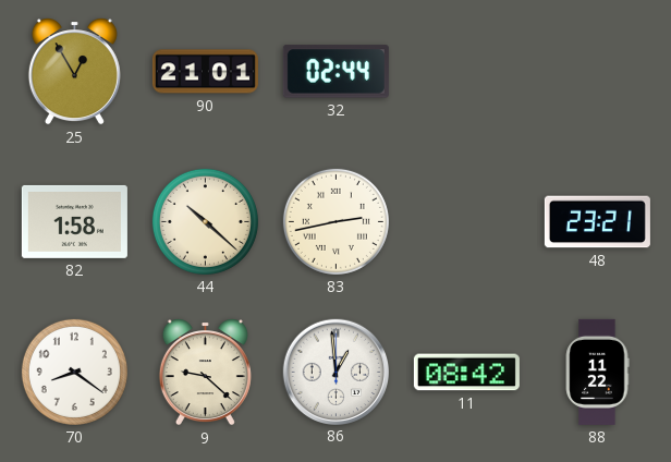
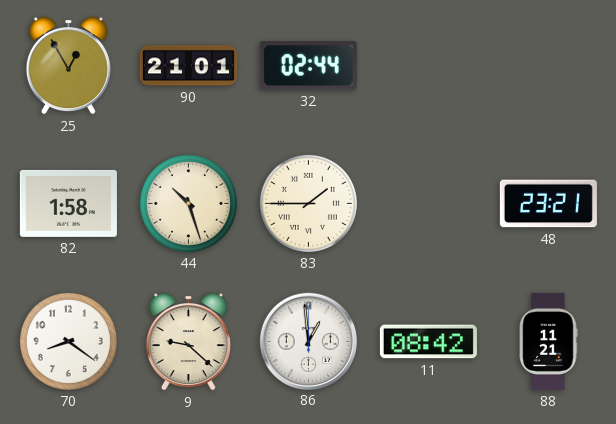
44: 10:22 -> 10:27 (188, 203)
83: 2:43 -> 1:45 (308, 203)
88: 11:22 -> 11:21 (548, 341)
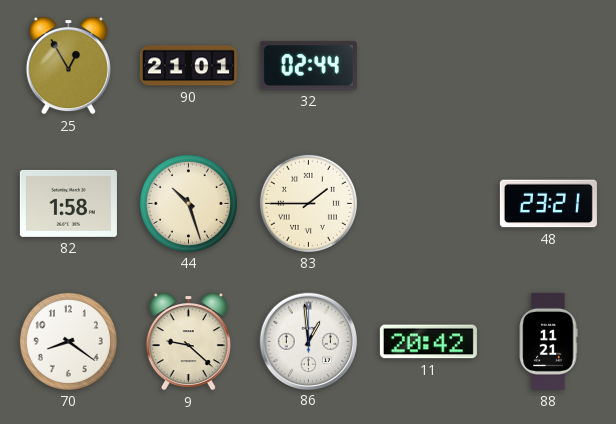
11: 08:42 -> 20:42 (428, 342)
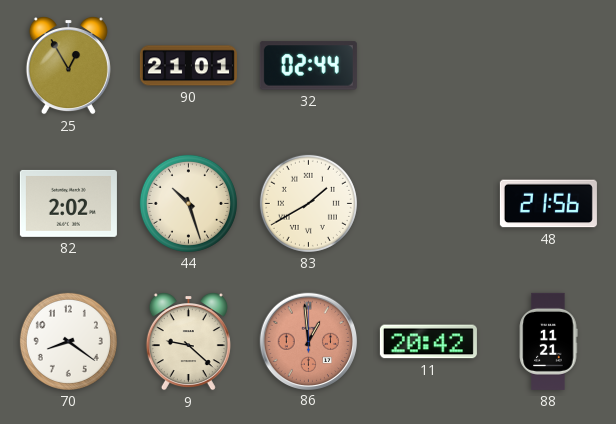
82: 1:58 -> 2:02 (68, 203)
83: 1:45 -> 1:40 (308, 203)
48: 23:21 -> 21:56 (548, 204)
86 dial: white -> salmon (308, 341)
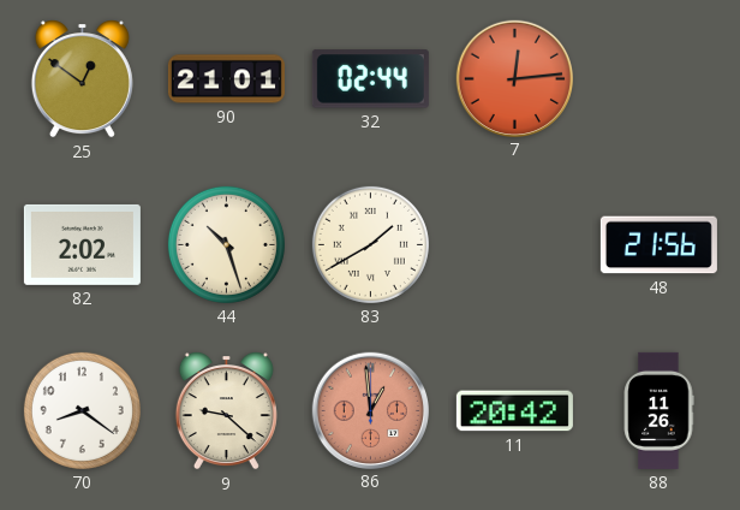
25: 12:55 -> 12:51 (82, 79)
7: none -> 12:14 (514, 78)
88: 11:21 -> 11:26 (658, 410)
